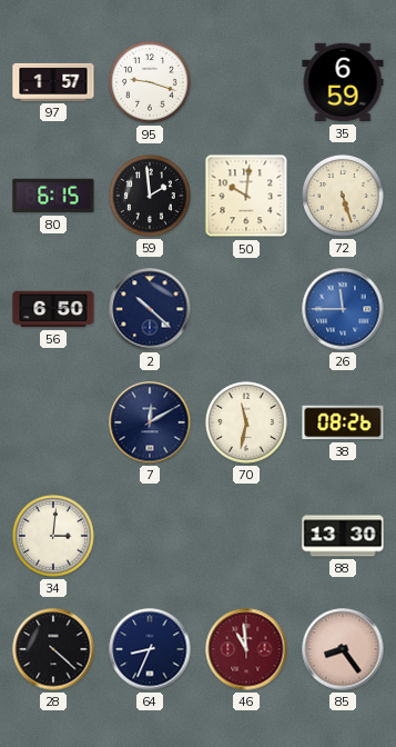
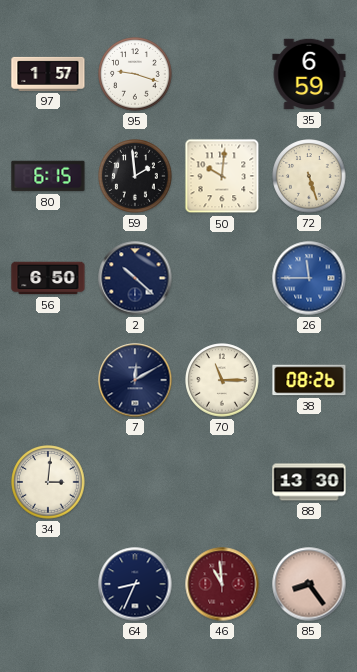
70: 11:32 -> 11:15 (222, 380)
28: 4:22 -> none (53, 649)
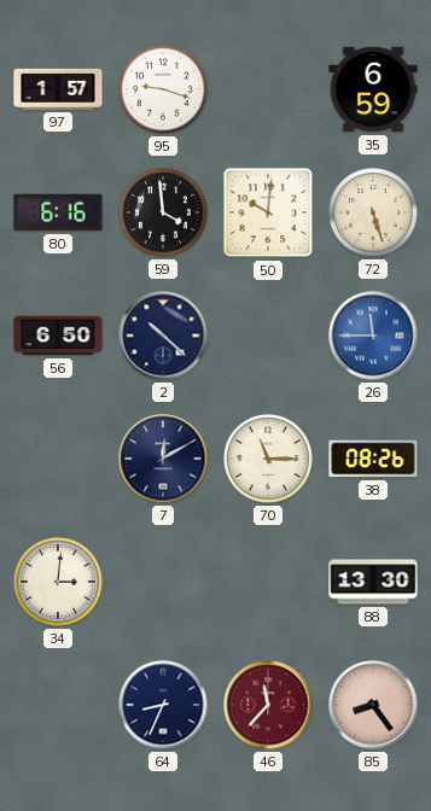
80: 6:15 -> 6:16 (58, 212)
59: 1:59 -> 3:59 (163, 212)
46: 10:59 -> 11:37 (268, 705)
